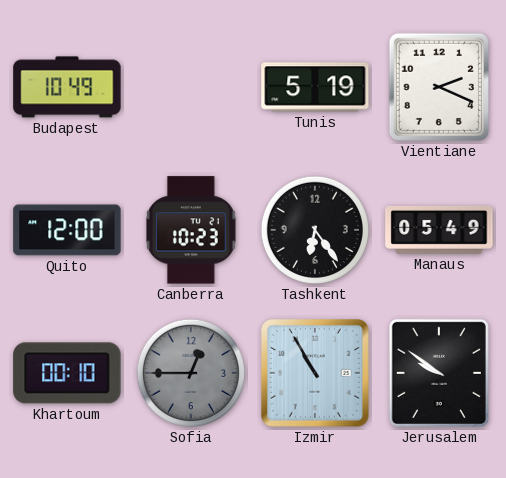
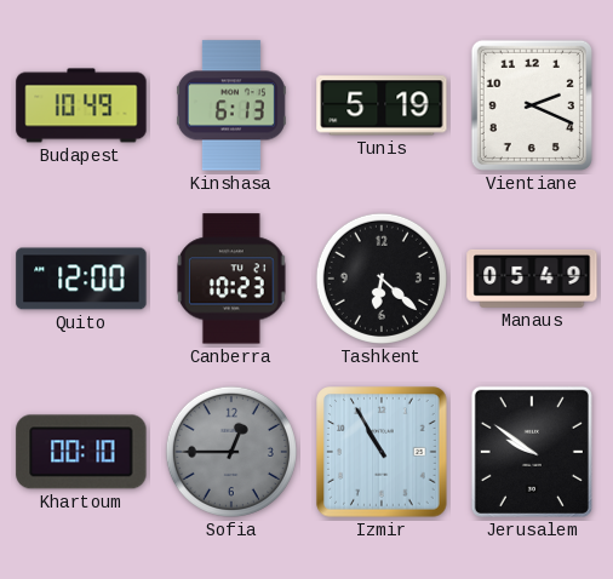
Kinshasa: none -> 6:13 (231, 105)
Tashkent: 6:24 -> 6:22 (382, 279)
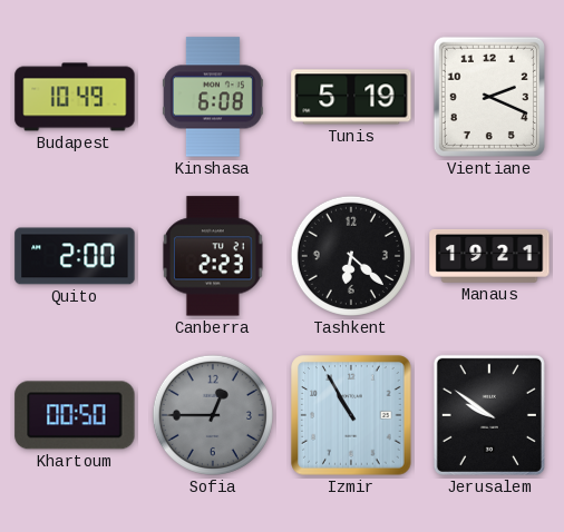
Kinshasa: 6:13 -> 6:08 (213, 97)
Quito: 12:00 -> 2:00 (75, 256)
Canberra: 10:23 -> 2:23 (214, 256)
Manaus: 05:49 -> 19:21 (489, 256)
Khartoum: 00:10 -> 00:50 (75, 415)
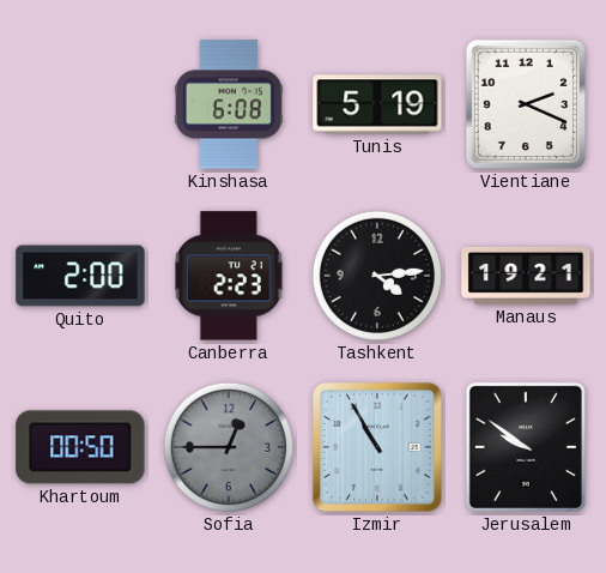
Budapest: 10:49 -> none (75, 97)
Tashkent: 6:22 -> 4:14 (377, 276)
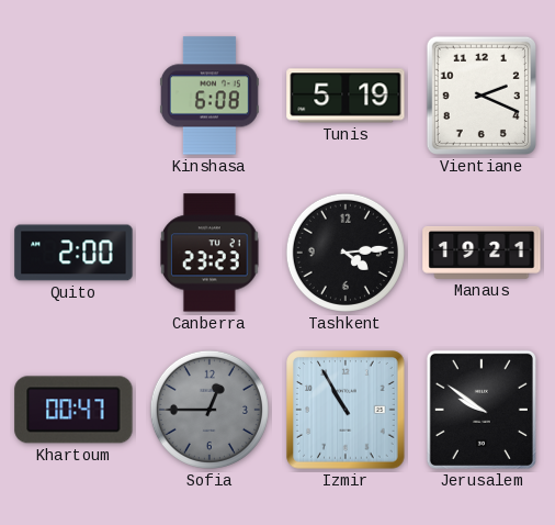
Canberra: 2:23 -> 23:23 (211, 253)
Khartoum: 00:50 -> 00:47 (73, 410)
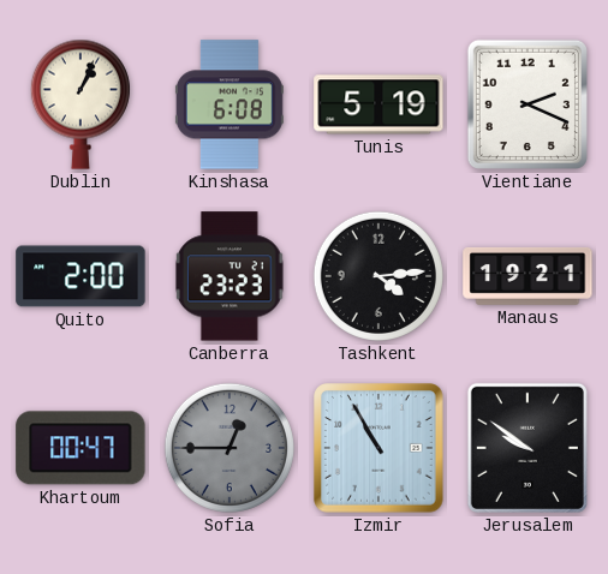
Dublin: none -> 1:04 (81, 104)
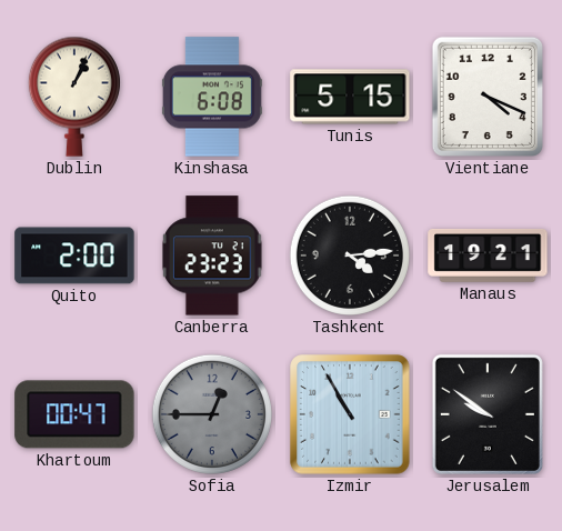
Tunis: 5:19 -> 5:15 (350, 97)
Vientiane: 2:19 -> 4:19 (488, 97)
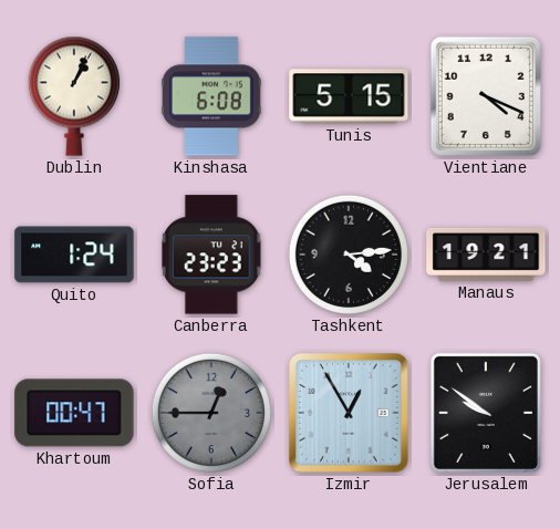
Quito: 2:00 -> 1:24 (74, 255)
Izmir: 10:55 -> 12:55 (349, 413)
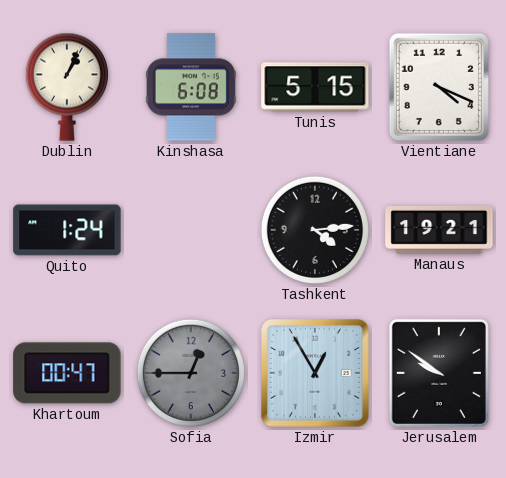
Canberra: 23:23 -> none (212, 255)
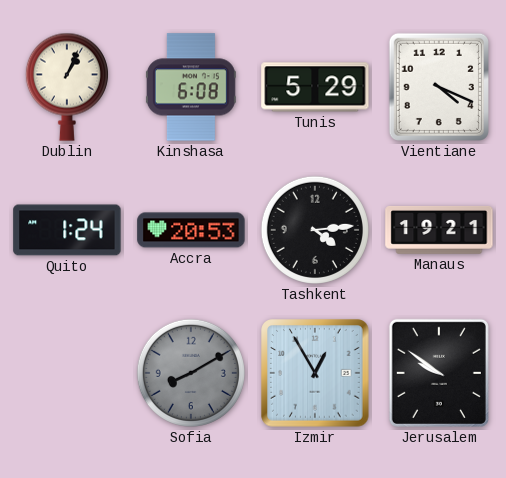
Tunis: 5:15 -> 5:29 (315, 87)
Accra: none -> 20:53 (191, 230)
Khartoum: 00:47 -> none (67, 373)
Sofia: 12:45 -> 8:10 (191, 373)
